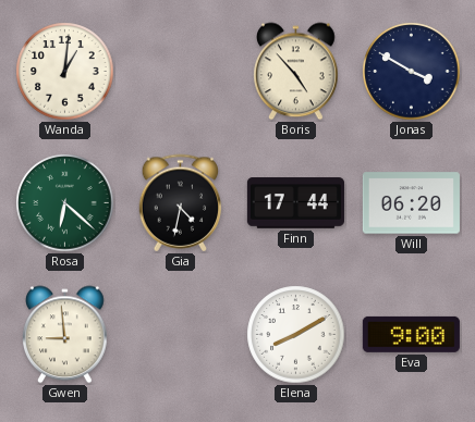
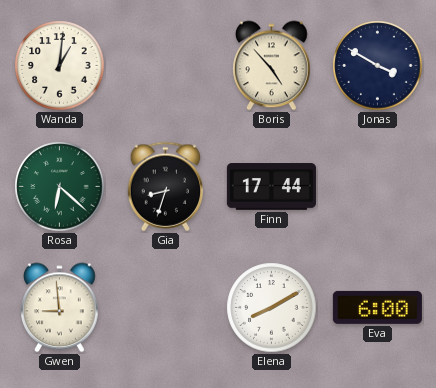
Gia: 4:32 -> 8:33 (166, 187)
Will: 06:20 -> none (411, 203)
Eva: 9:00 -> 6:00 (377, 307)
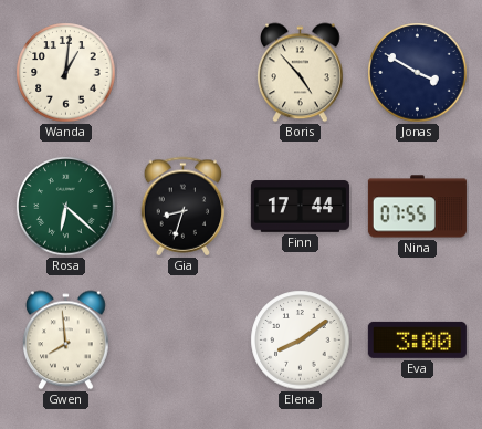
Nina: none -> 07:55 (417, 207)
Gwen: 8:59 -> 7:59 (66, 341)
Elena: 8:10 -> 8:09 (301, 341)
Eva: 6:00 -> 3:00 (417, 339)
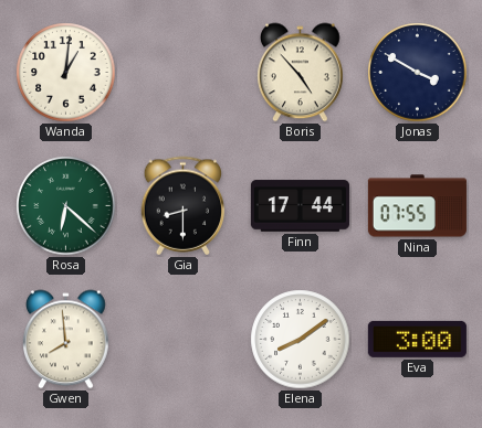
Gia: 8:33 -> 8:30 (184, 206)
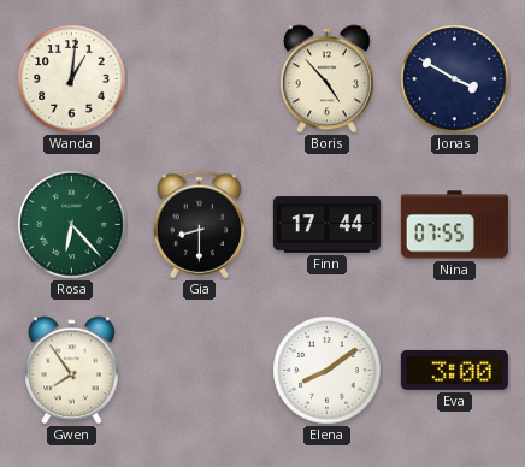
Rosa: 6:22 -> 6:23 (72, 225)
Gwen: 7:59 -> 7:54 (72, 371)
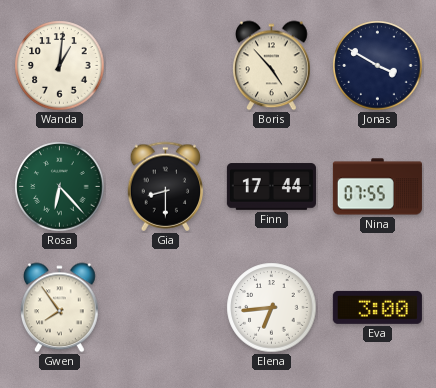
Elena: 8:09 -> 6:44 (272, 308)
